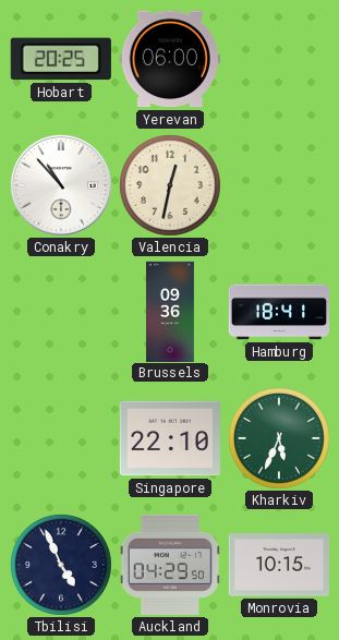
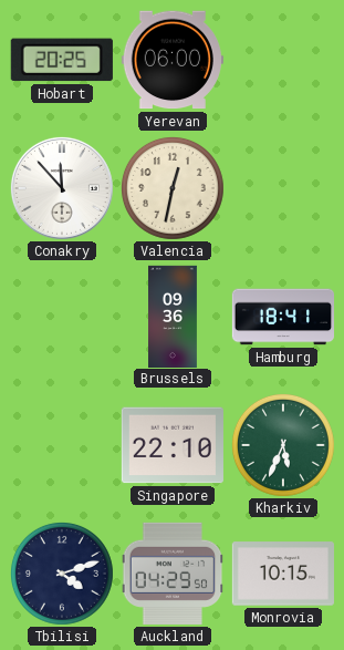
Conakry: 10:53 -> 11:53 (62, 188)
Tbilisi: 4:56 -> 4:12 (62, 574)
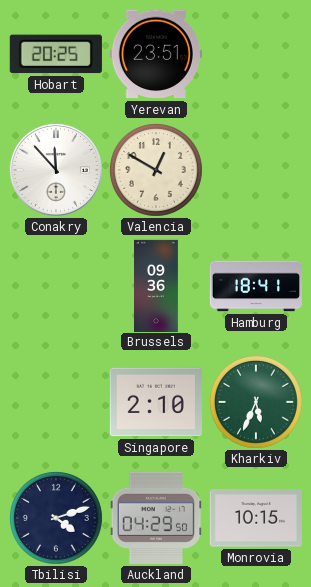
Yerevan: 06:00 -> 23:51 (156, 54)
Valencia: 12:32 -> 12:50 (156, 170)
Singapore: 22:10 -> 2:10 (156, 402)
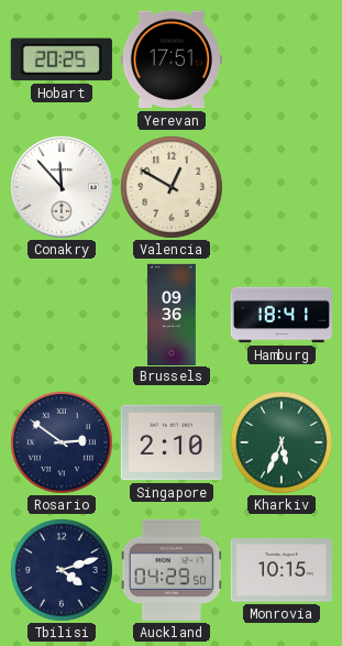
Yerevan: 23:51 -> 17:51 (172, 59)
Rosario: none -> 2:51 (62, 442)
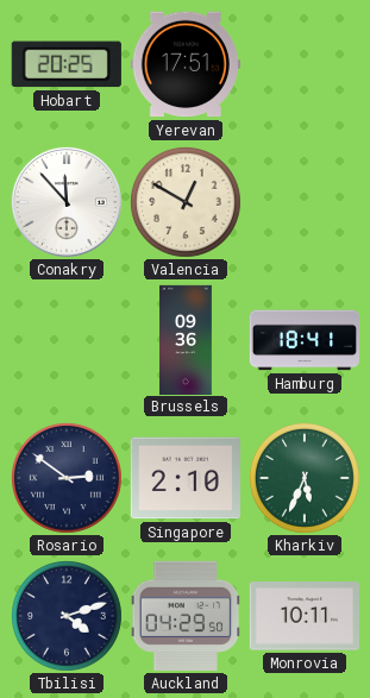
Monrovia: 10:15 -> 10:11 (305, 616)
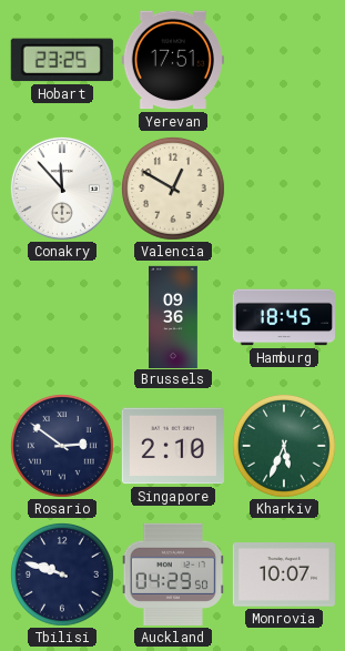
Hobart: 20:25 -> 23:25 (62, 60)
Hamburg: 18:41 -> 18:45 (283, 317)
Tbilisi: 4:12 -> 9:48 (62, 574)
Monrovia: 10:11 -> 10:07 (284, 574)
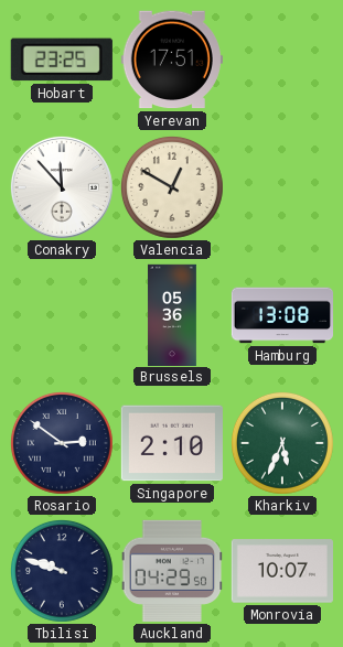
Brussels: 09:36 -> 05:36 (173, 314)
Hamburg: 18:45 -> 13:08 (281, 315)
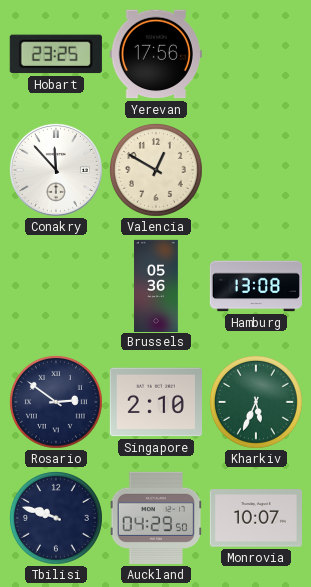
Yerevan: 17:51 -> 17:56 (156, 54)
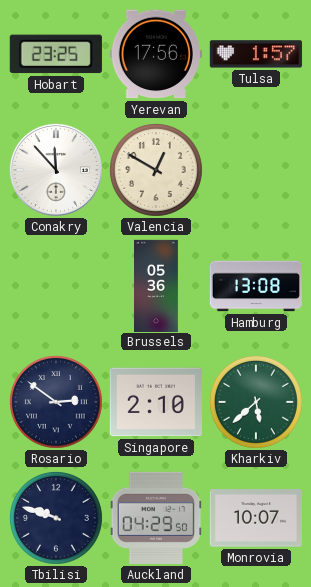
Tulsa: none -> 1:57 (256, 54)
Kharkiv: 5:34 -> 5:38 (256, 402)
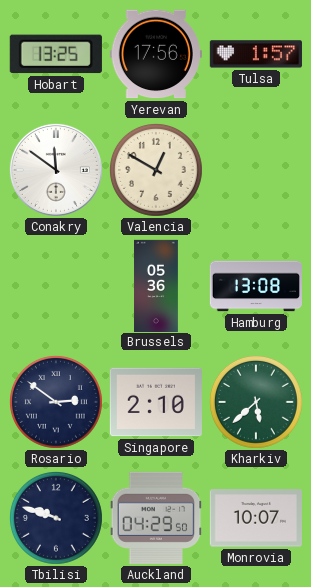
Hobart: 23:25 -> 13:25 (56, 54)
Conakry: 11:53 -> 11:51 (56, 170)
